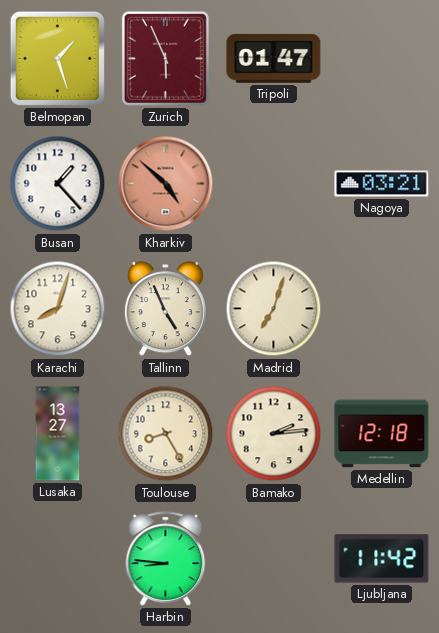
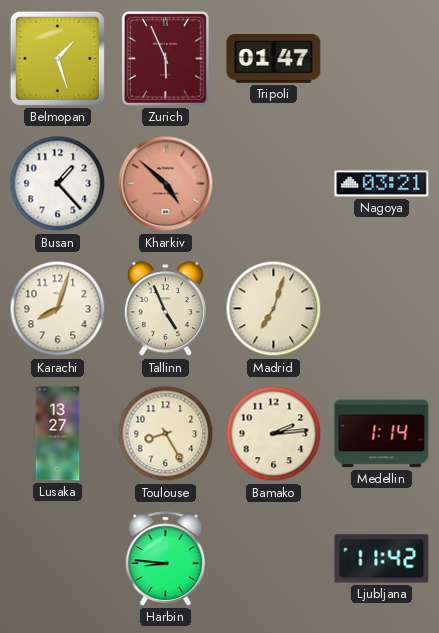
Medellin: 12:18 -> 1:14 (382, 434)
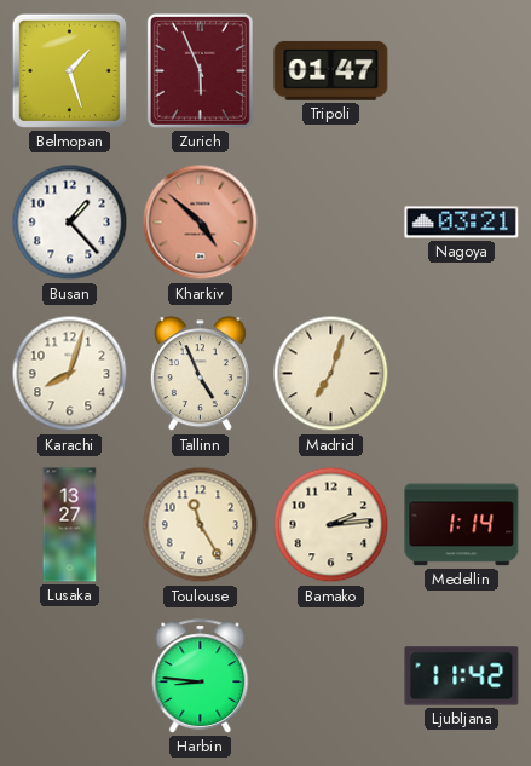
Toulouse: 8:25 -> 11:25 (201, 525)
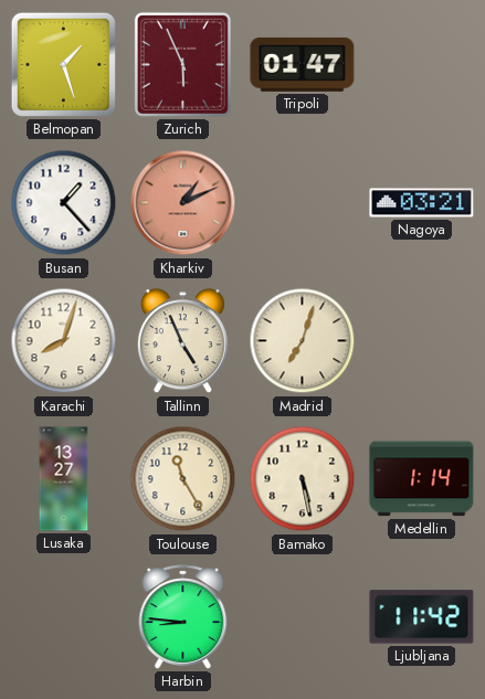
Kharkiv: 4:52 -> 1:11 (183, 203)
Bamako: 2:14 -> 5:28 (303, 479)
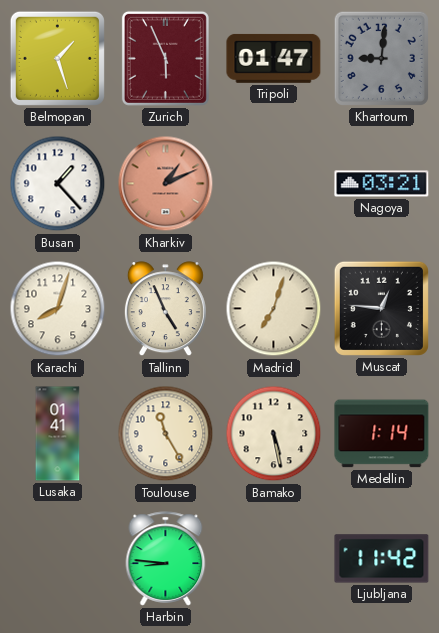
Khartoum: none -> 9:01 (381, 58)
Muscat: none -> 12:46 (381, 308)
Lusaka: 13:27 -> 01:41 (58, 434)
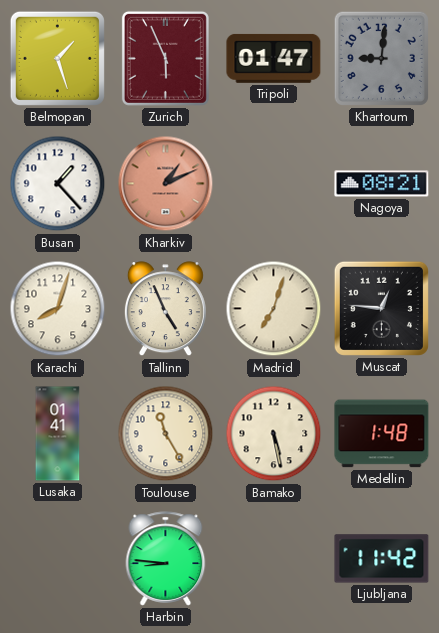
Nagoya: 03:21 -> 08:21 (382, 184)
Medellin: 1:14 -> 1:48 (382, 434)
